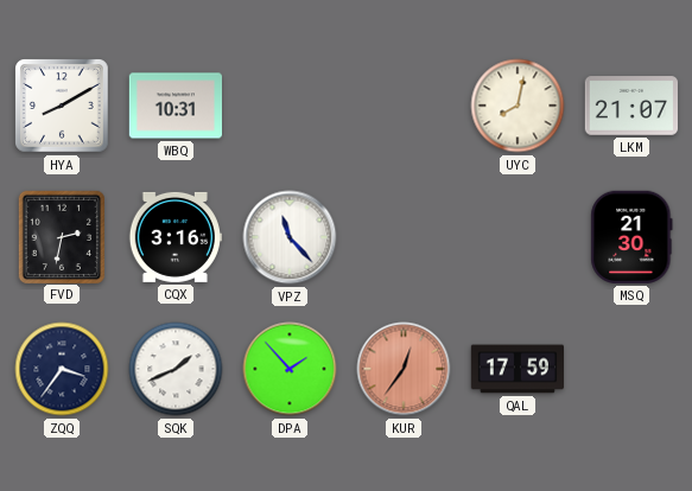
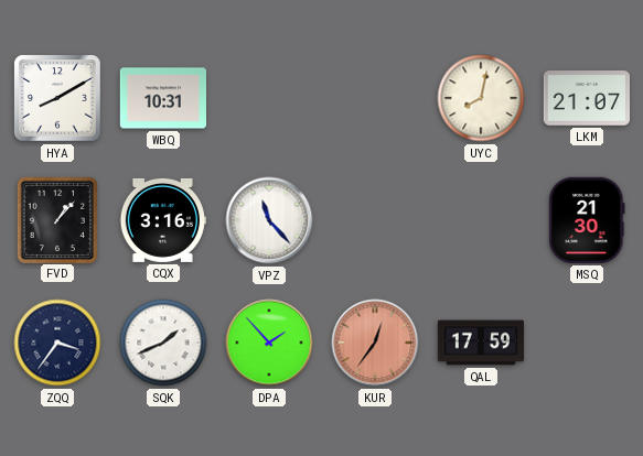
FVD: 2:32 -> 1:07 (56, 219)
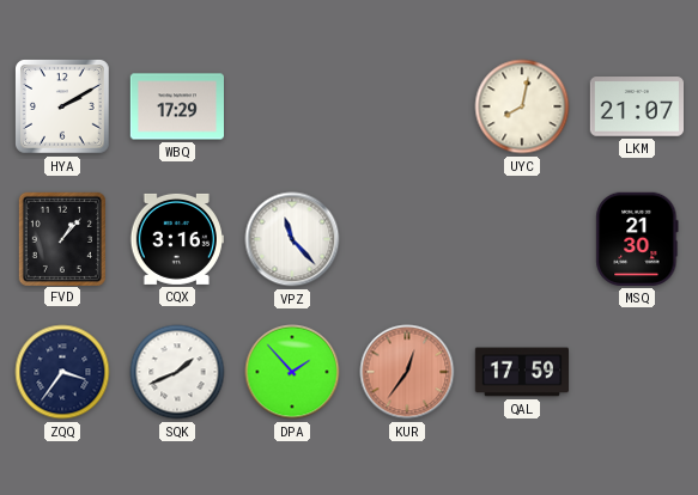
HYA: 8:10 -> 2:10 (62, 106)
WBQ: 10:31 -> 17:29 (176, 106)
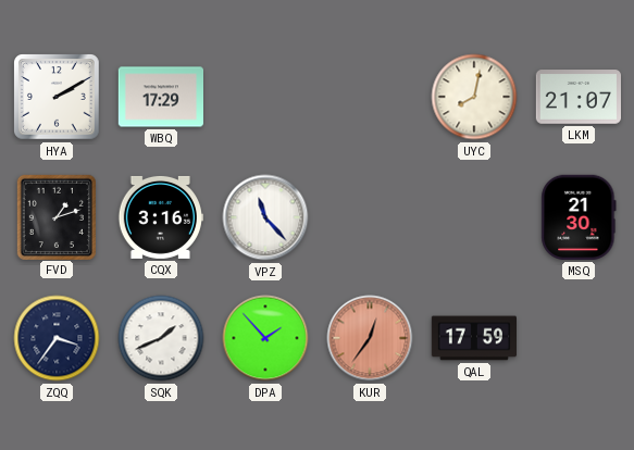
FVD: 1:07 -> 1:12 (55, 216)
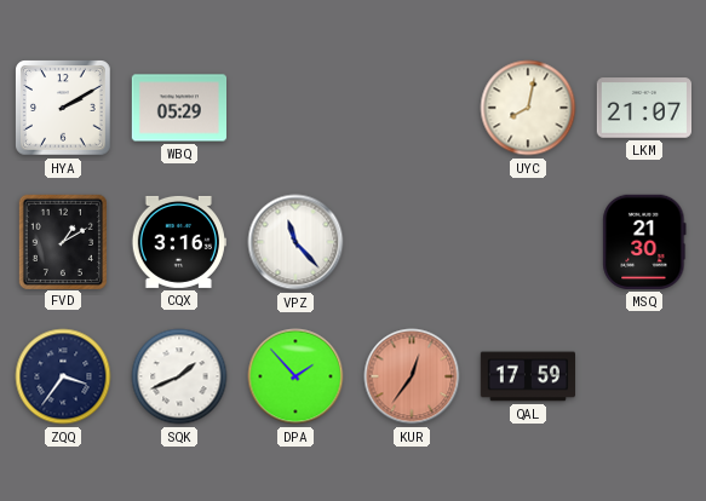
WBQ: 17:29 -> 05:29 (178, 108)
FVD: 1:12 -> 1:10 (62, 241)
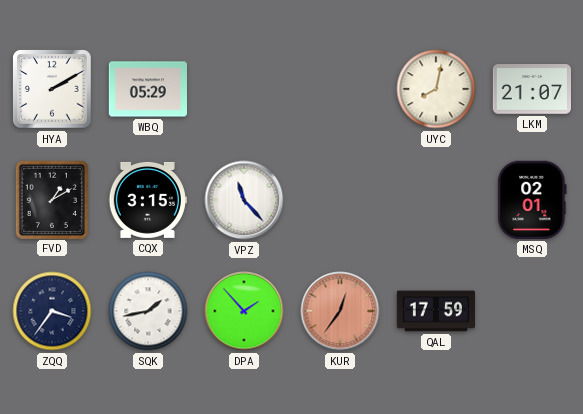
CQX: 3:16 -> 3:15 (147, 200)
MSQ: 21:30 -> 02:01 (532, 200)
SQK: 1:41 -> 1:43 (148, 311)
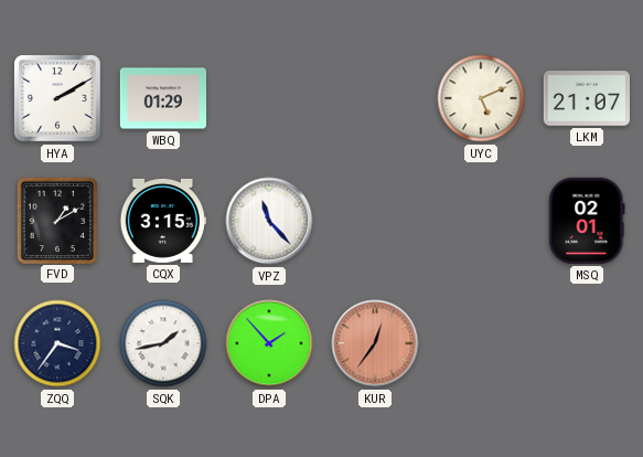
WBQ: 05:29 -> 01:29 (162, 98)
UYC: 8:02 -> 5:11 (481, 98)
QAL: 17:59 -> none (435, 311)
